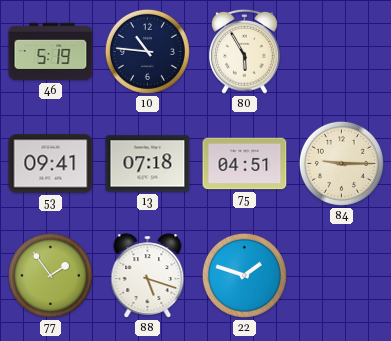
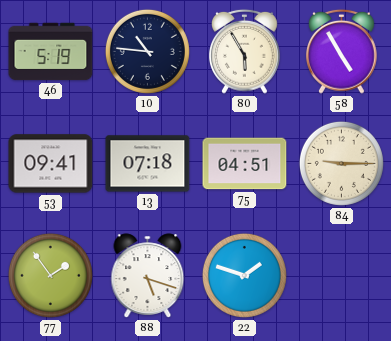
58: none -> 4:55 (342, 51)
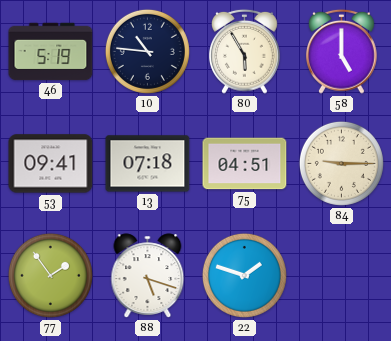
58: 4:55 -> 5:00 (342, 51)
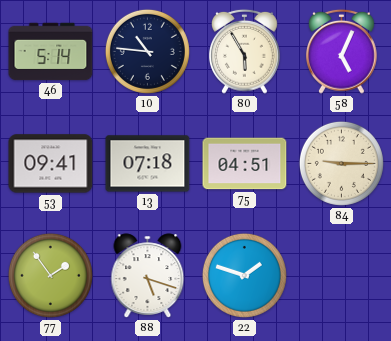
46: 5:19 -> 5:14 (51, 52)
58: 5:00 -> 5:04 (342, 51)
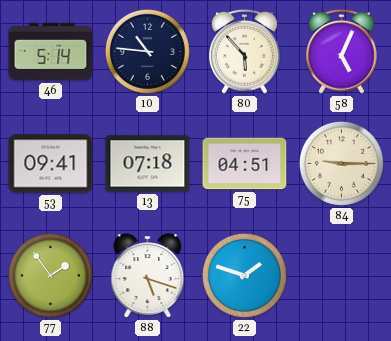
80: 5:55 -> 5:53 (245, 51)
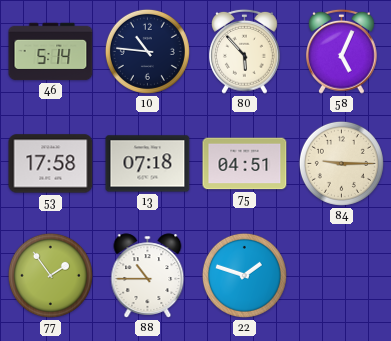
53: 09:41 -> 17:58 (51, 164)
88: 5:18 -> 10:45 (148, 276)
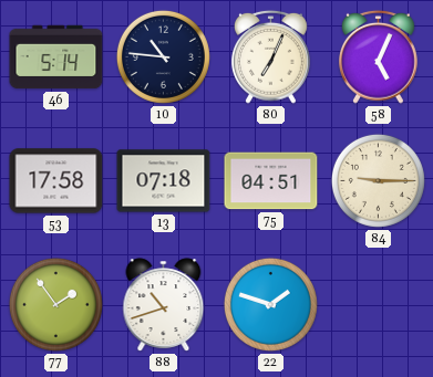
80: 5:53 -> 7:04 (271, 56)
88: 10:45 -> 10:42 (164, 305)
